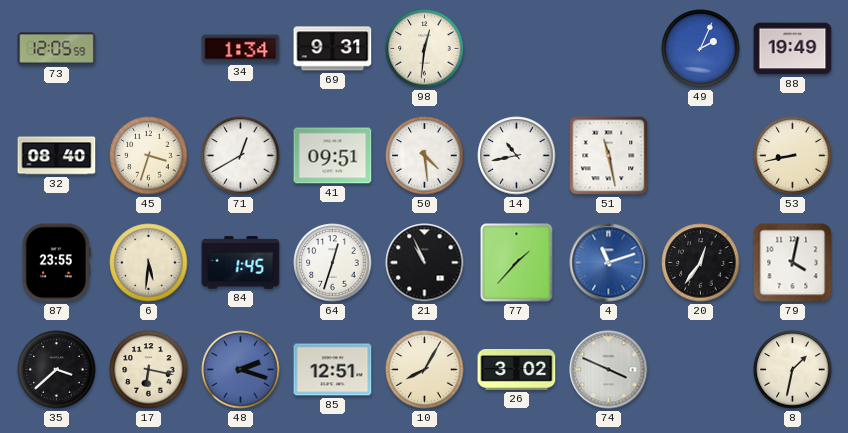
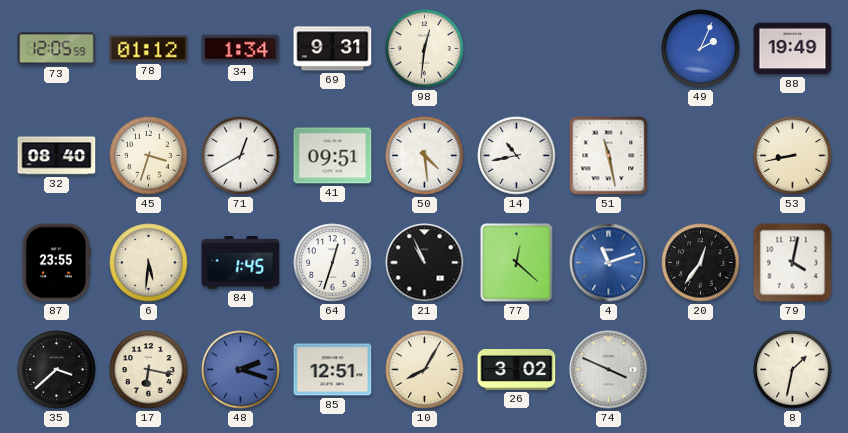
78: none -> 01:12 (149, 49)
77: 1:37 -> 12:22 (517, 263)
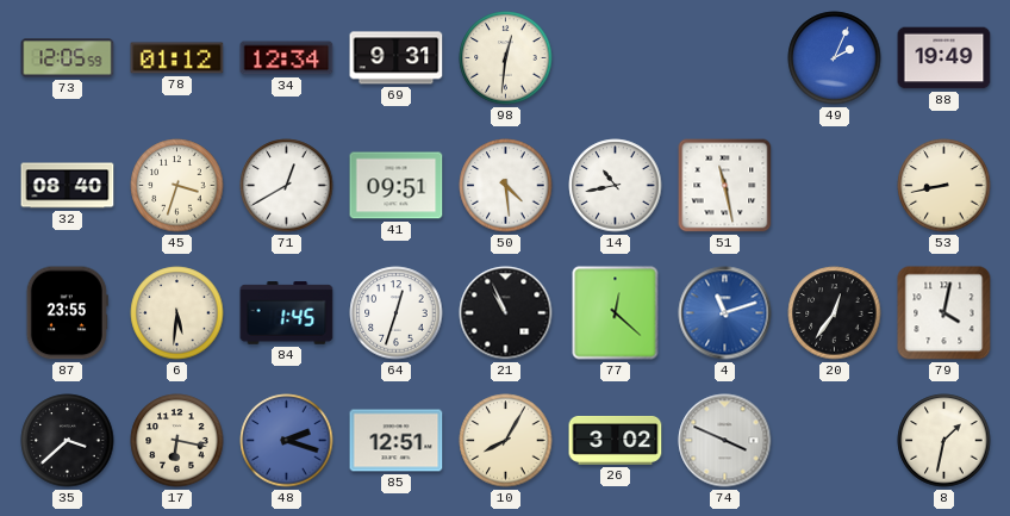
34: 1:34 -> 12:34 (287, 58)
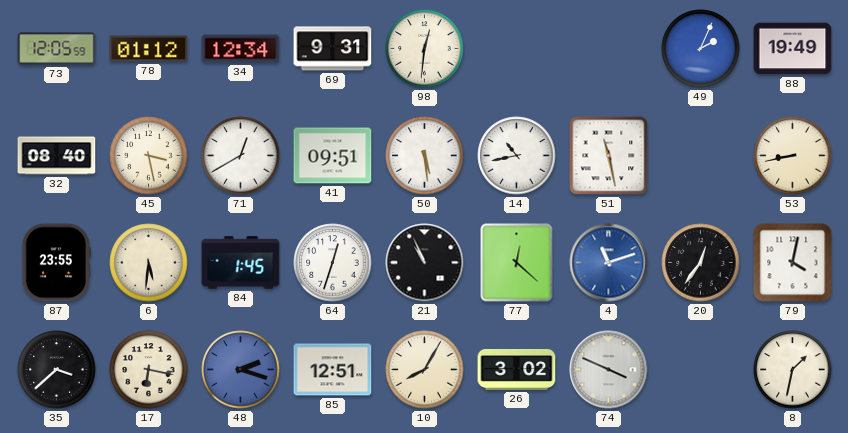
45: 3:33 -> 3:28 (149, 156)
50: 4:29 -> 5:29 (425, 156)
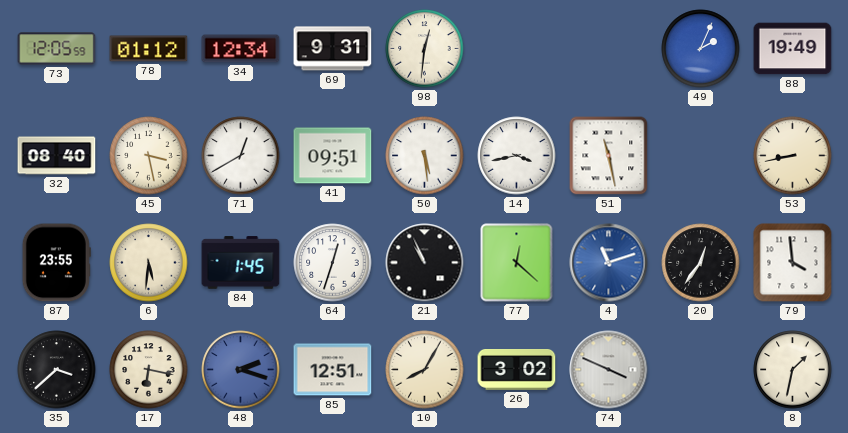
14: 10:43 -> 3:43 (517, 156)
79: 4:02 -> 3:59 (793, 263)
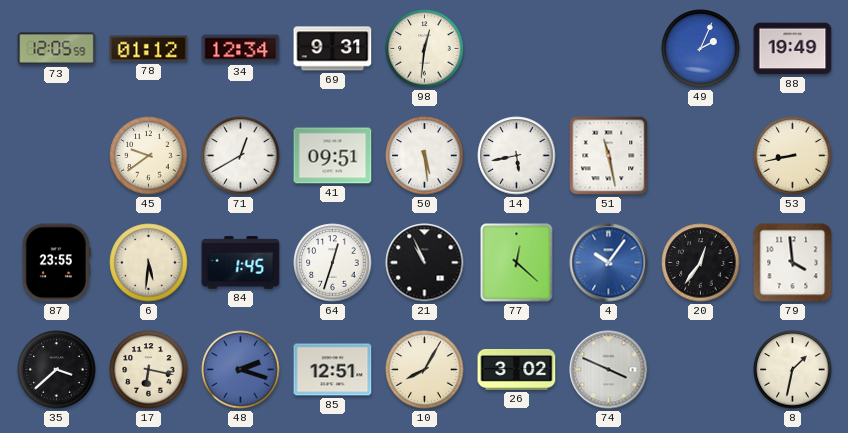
32: 08:40 -> none (57, 156)
45: 3:28 -> 9:39 (149, 156)
14: 3:43 -> 5:43 (517, 156)
4: 11:12 -> 10:06 (609, 263)
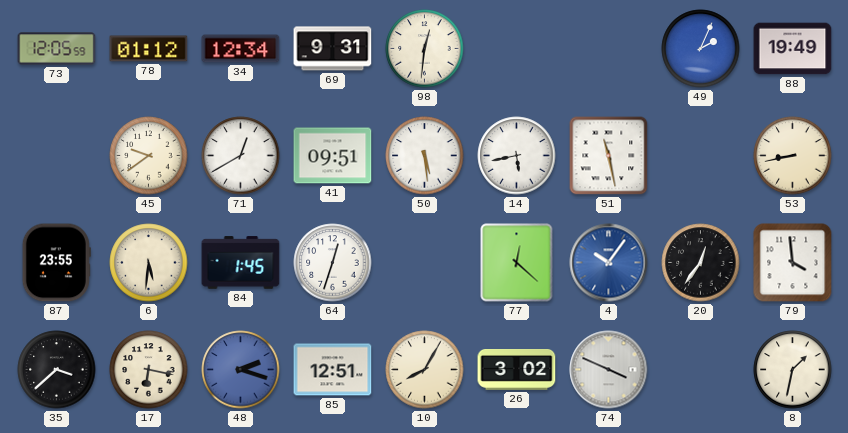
21: 10:56 -> none (425, 263)
